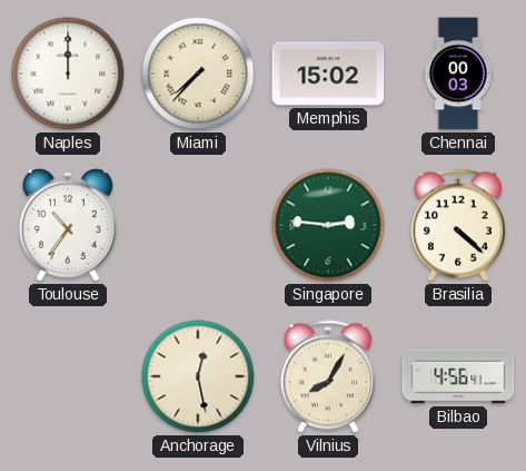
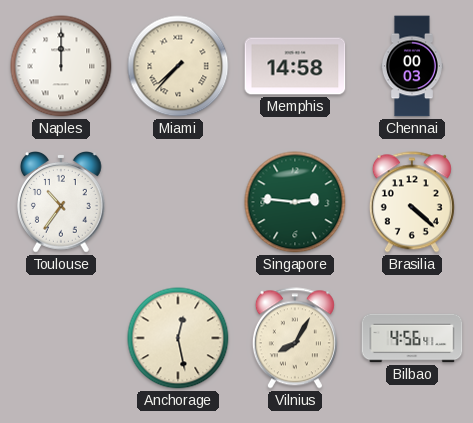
Memphis: 15:02 -> 14:58 (295, 66)
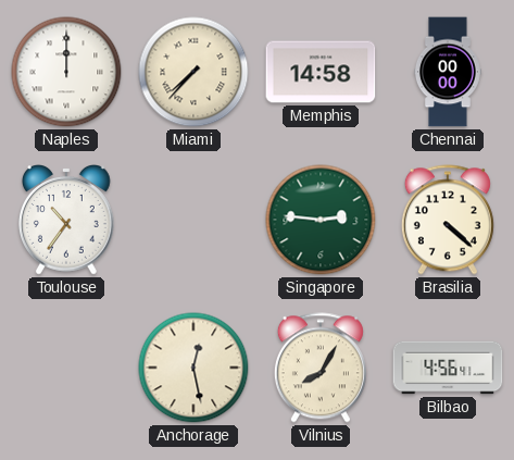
Chennai: 00:03 -> 00:00 (449, 72)
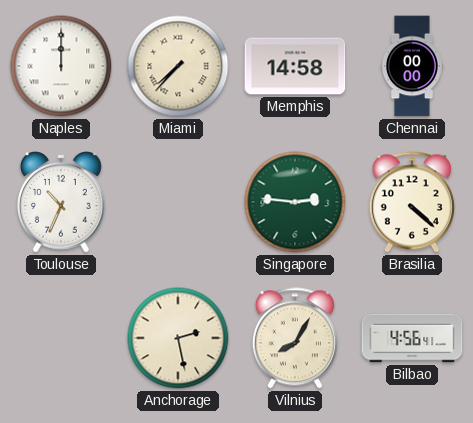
Toulouse: 10:36 -> 10:34 (62, 203)
Anchorage: 12:28 -> 2:28 (178, 338)
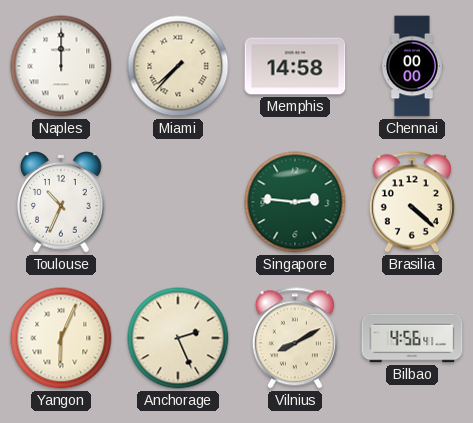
Yangon: none -> 6:04 (61, 338)
Anchorage: 2:28 -> 2:26 (178, 338)
Vilnius: 8:05 -> 8:10 (295, 338)
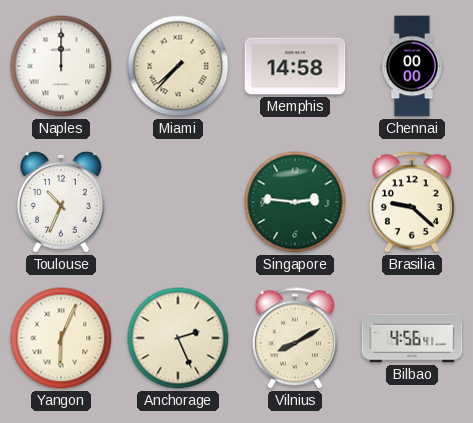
Brasilia: 4:22 -> 9:22 (412, 202)
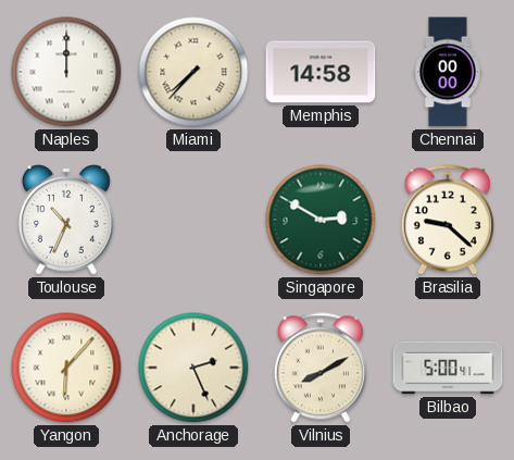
Singapore: 2:46 -> 2:50 (321, 220)
Yangon: 6:04 -> 6:07 (66, 368)
Bilbao: 4:56 -> 5:00 (448, 368)
